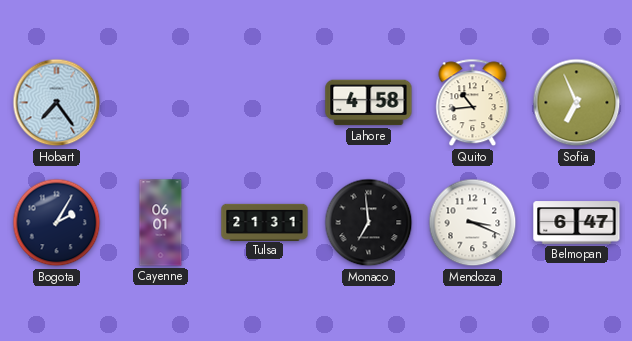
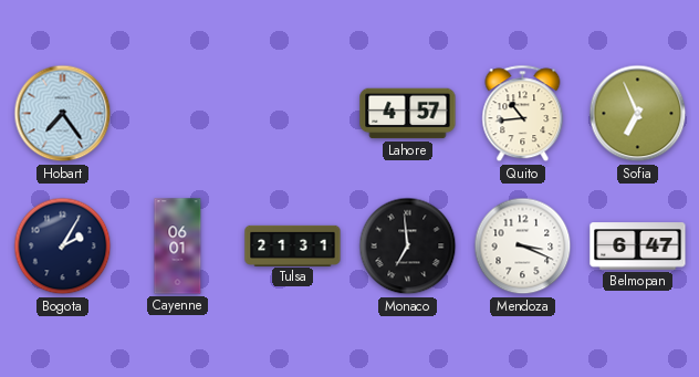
Lahore: 4:58 -> 4:57 (408, 114)
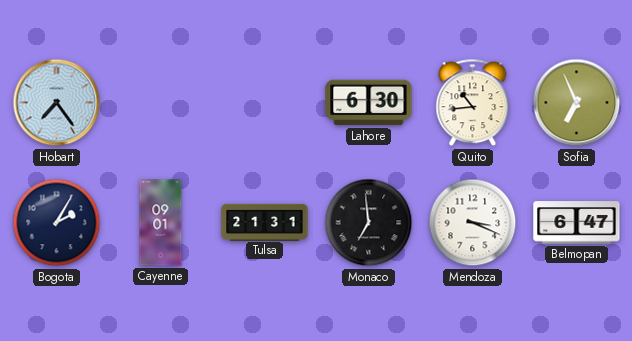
Lahore: 4:57 -> 6:30 (369, 103)
Cayenne: 06:01 -> 09:01 (161, 223)
